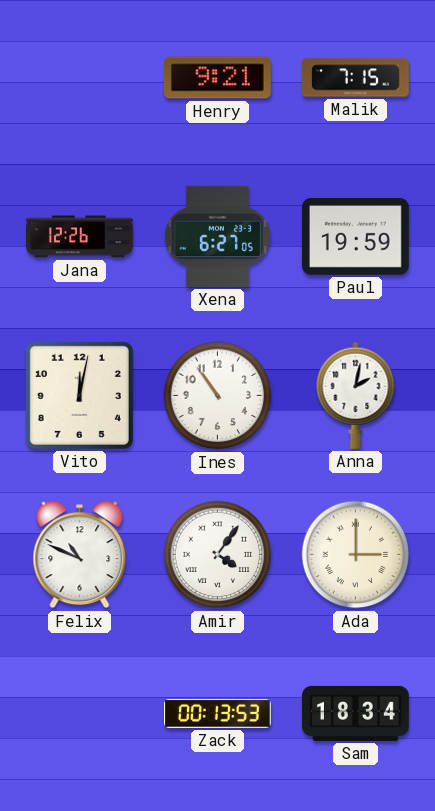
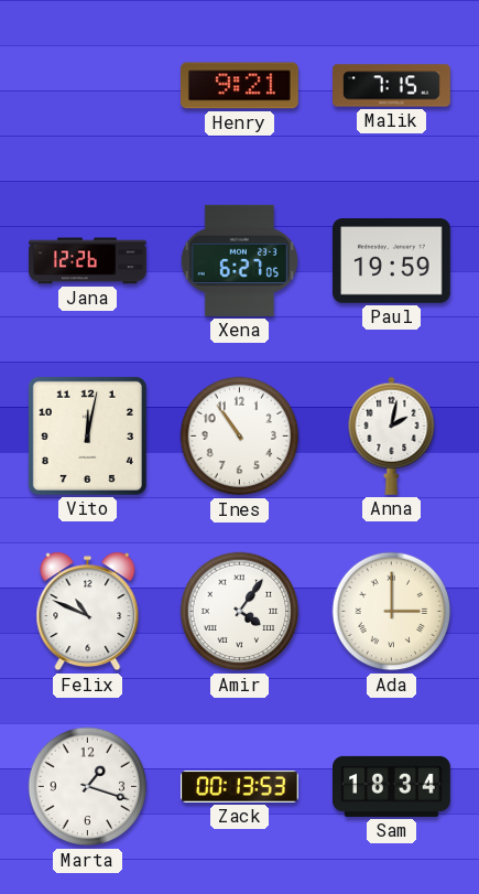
Marta: none -> 1:18 (88, 787)
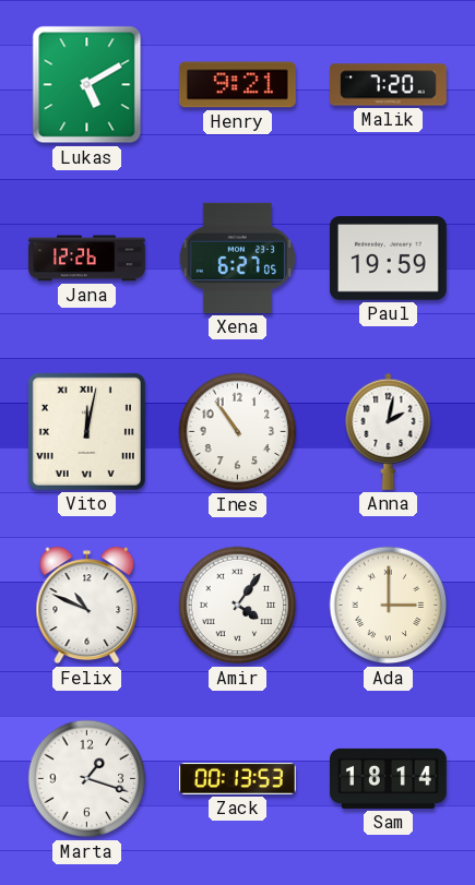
Lukas: none -> 5:10 (87, 85)
Malik: 7:15 -> 7:20 (389, 85)
Vito numerals: Arabic -> Roman (86, 431)
Sam: 18:34 -> 18:14 (389, 778)
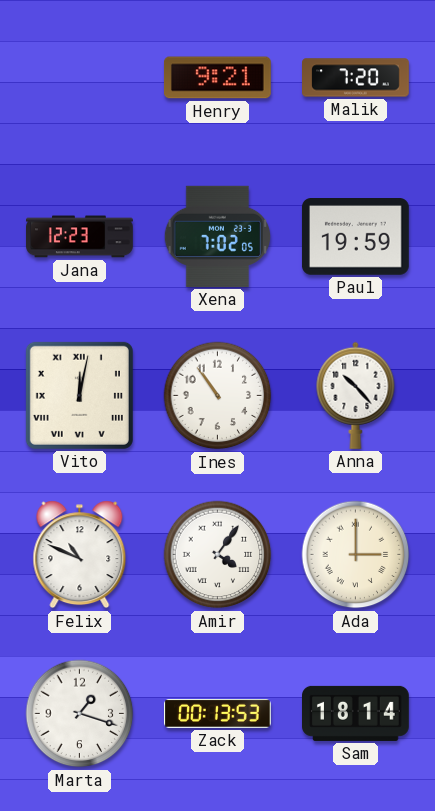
Lukas: 5:10 -> none (87, 85)
Jana: 12:26 -> 12:23 (80, 237)
Xena: 6:27 -> 7:02 (217, 236)
Anna: 2:02 -> 10:23 (356, 395)
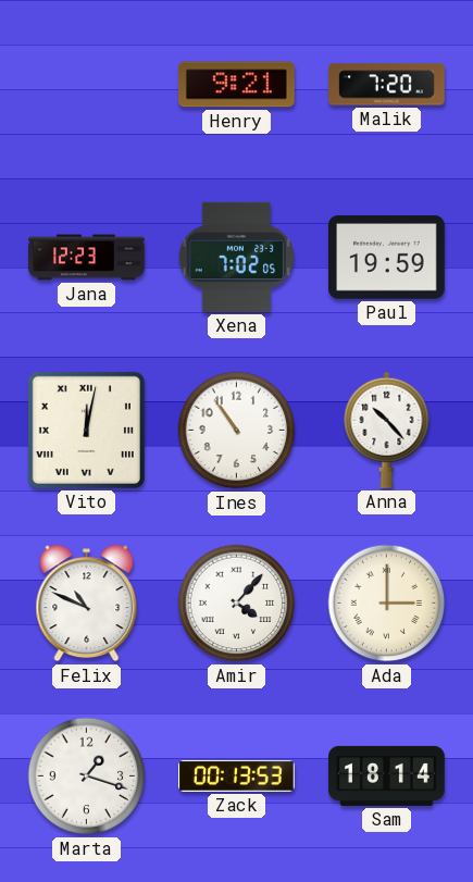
Amir: 4:06 -> 4:07 (237, 604)
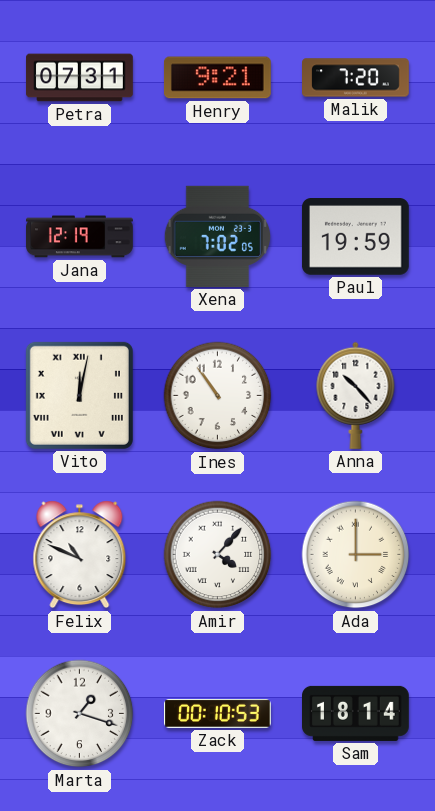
Petra: none -> 07:31 (80, 78)
Jana: 12:23 -> 12:19 (80, 237)
Zack: 00:13 -> 00:10 (218, 714)
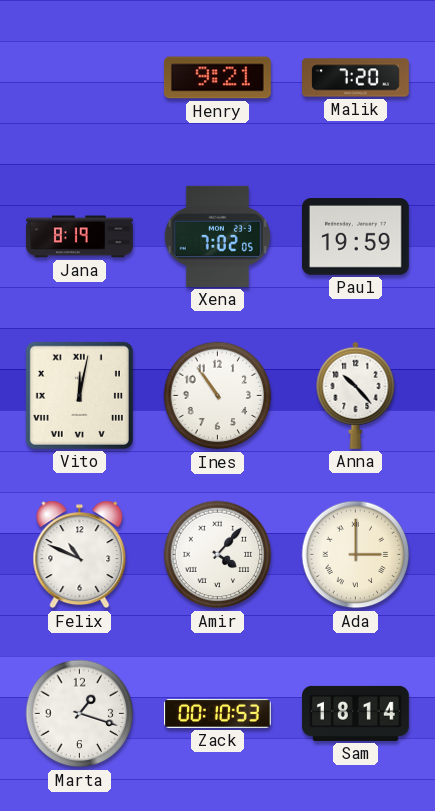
Petra: 07:31 -> none (80, 78)
Jana: 12:19 -> 8:19 (80, 237)
